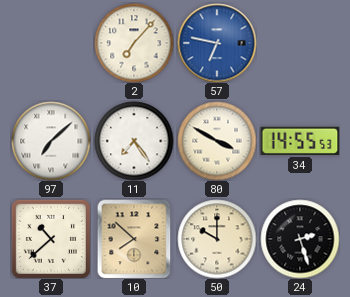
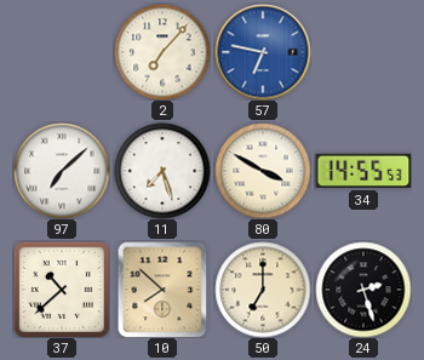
11: 7:24 -> 7:27 (162, 171)
50: 10:00 -> 7:00 (263, 290)
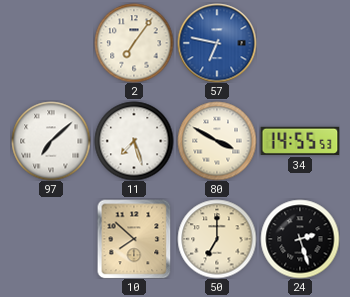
2: 7:07 -> 7:06 (134, 43)
37: 10:38 -> none (62, 290)
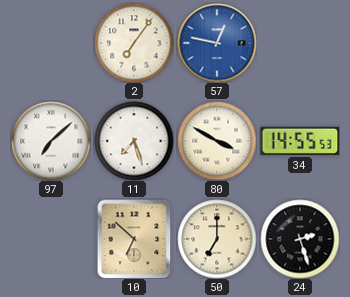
57: 6:47 -> 12:47 (217, 43)
10: 7:52 -> 6:52 (134, 239)
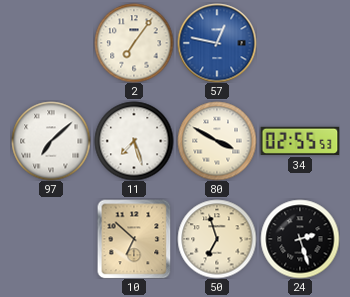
34: 14:55 -> 02:55 (300, 141)
50: 7:00 -> 6:57 (217, 239)
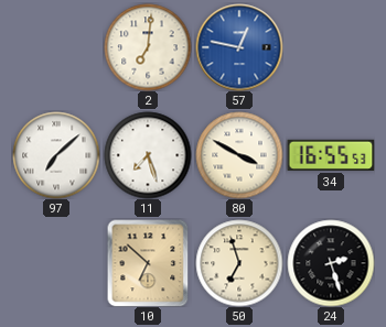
2: 7:06 -> 7:01 (148, 47)
34: 02:55 -> 16:55 (331, 155)
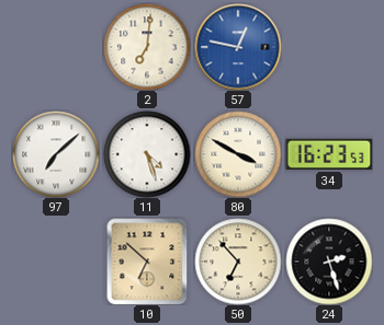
11: 7:27 -> 4:27 (147, 154)
34: 16:55 -> 16:23 (329, 154)
50: 6:57 -> 6:53 (238, 262)
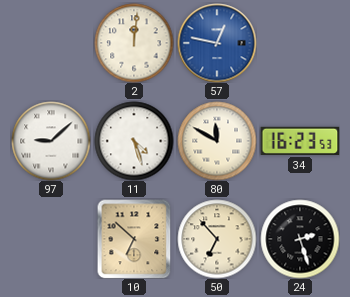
2: 7:01 -> 12:01 (134, 43)
97: 7:08 -> 9:08 (51, 141)
80: 3:50 -> 11:50 (217, 141)
